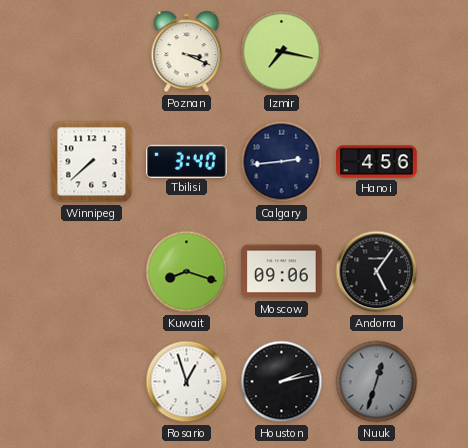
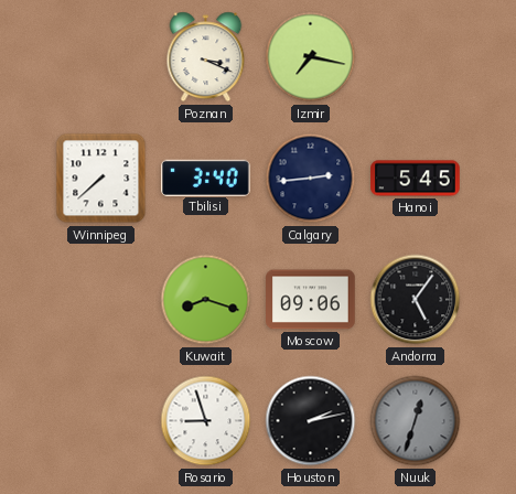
Hanoi: 4:56 -> 5:45 (416, 179)
Rosario: 12:57 -> 8:57 (206, 421)
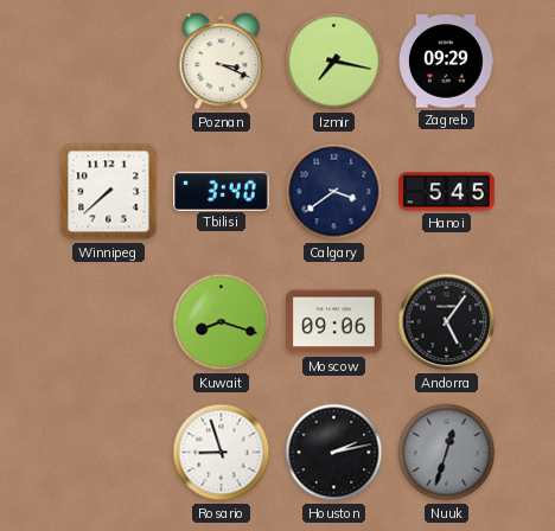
Zagreb: none -> 09:29 (447, 62)
Calgary: 2:44 -> 3:39 (334, 192)
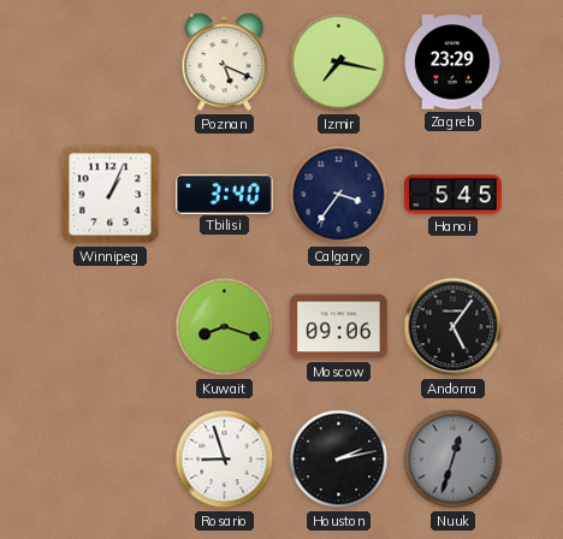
Poznan: 3:19 -> 5:19 (225, 63)
Zagreb: 09:29 -> 23:29 (454, 63)
Winnipeg: 7:38 -> 1:04 (111, 195)
Calgary: 3:39 -> 3:36 (339, 195)
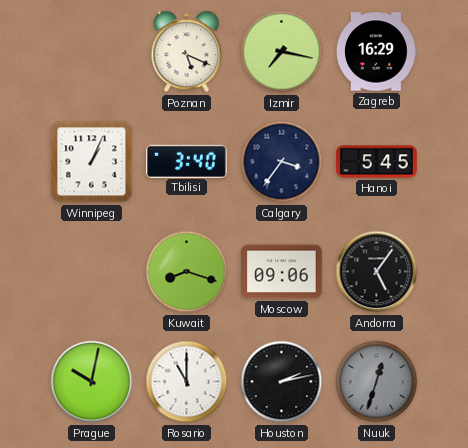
Zagreb: 23:29 -> 16:29 (377, 52)
Prague: none -> 10:02 (92, 382)
Rosario: 8:57 -> 11:00 (187, 382)
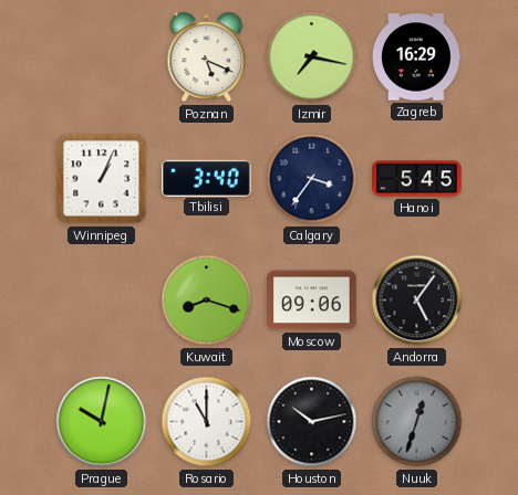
Houston: 2:13 -> 10:13 (312, 422)
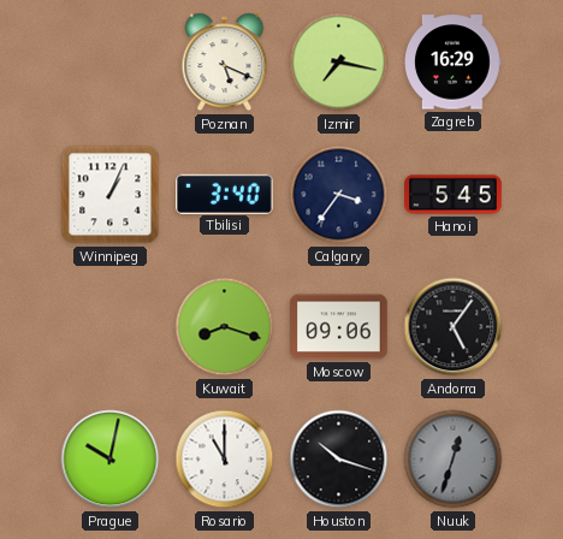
Houston: 10:13 -> 10:18 (339, 460)
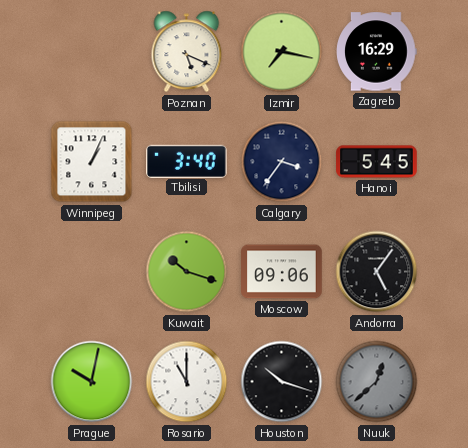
Kuwait: 8:18 -> 10:18 (187, 272)
Nuuk: 12:33 -> 12:38 (377, 382)
